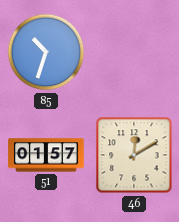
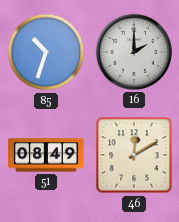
16: none -> 2:00 (134, 52)
51: 01:57 -> 08:49 (46, 155)
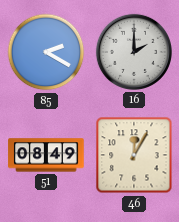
85: 10:33 -> 2:20 (46, 52)
46: 12:10 -> 12:05 (134, 155)
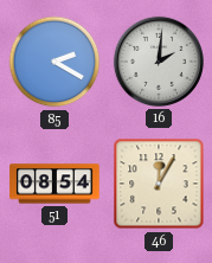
16: 2:00 -> 2:01 (159, 62)
51: 08:49 -> 08:54 (54, 184)
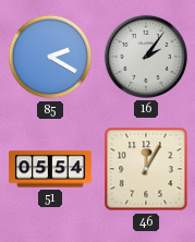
16: 2:01 -> 2:06 (146, 57)
51: 08:54 -> 05:54 (50, 169)
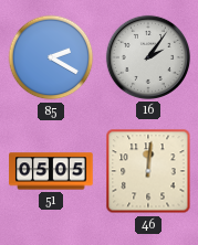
51: 05:54 -> 05:05 (51, 171)
46: 12:05 -> 12:01 (148, 171)
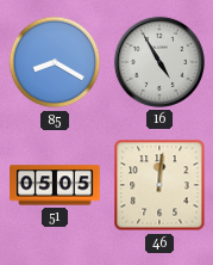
85: 2:20 -> 8:20 (55, 62)
16: 2:06 -> 4:55 (159, 62)
